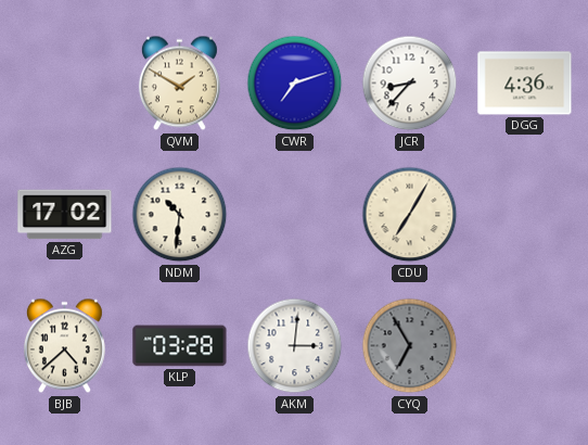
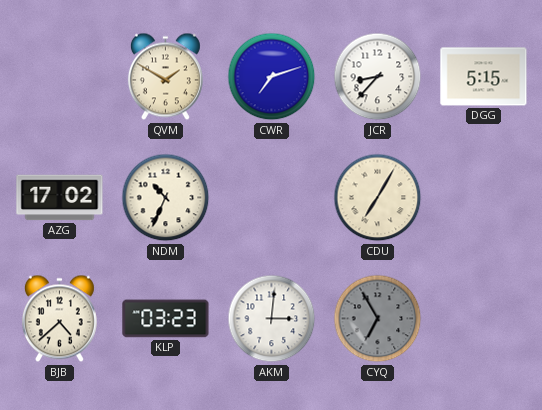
DGG: 4:36 -> 5:15 (484, 77)
NDM: 10:31 -> 10:34 (166, 198)
KLP: 03:28 -> 03:23 (166, 319)
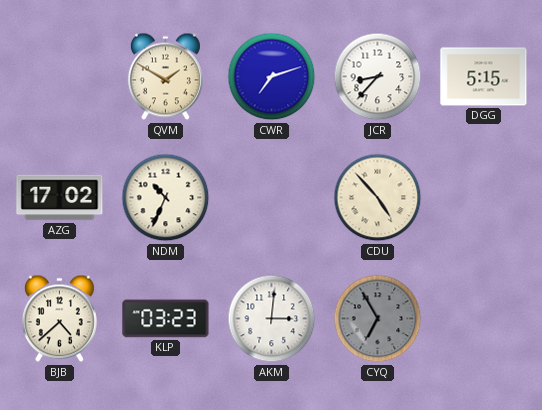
CDU: 7:05 -> 4:53 (378, 198)
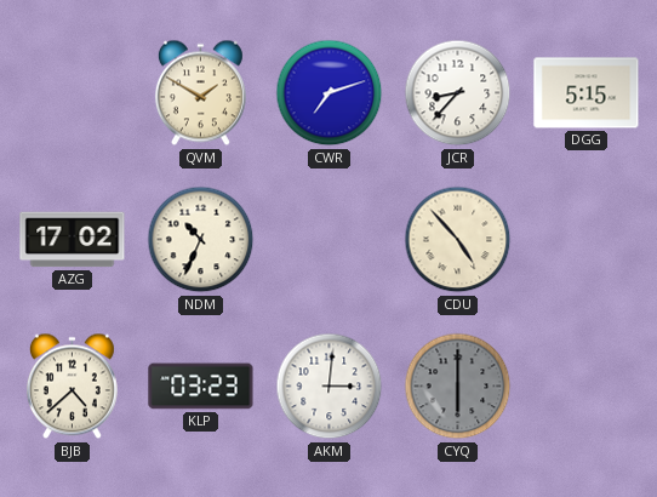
CYQ: 6:55 -> 6:00 (458, 387)
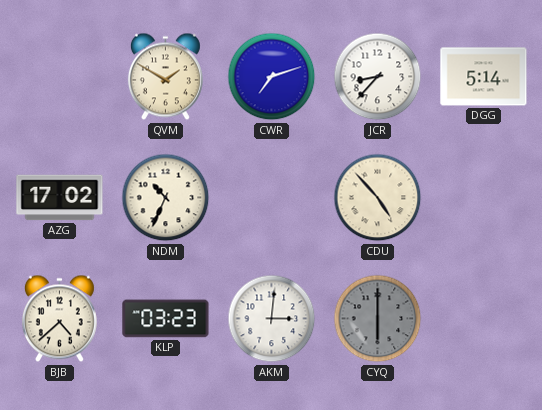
DGG: 5:15 -> 5:14 (484, 77)
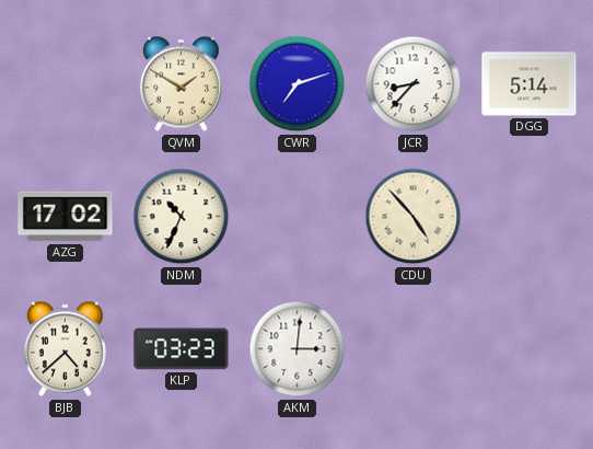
CYQ: 6:00 -> none (378, 319)
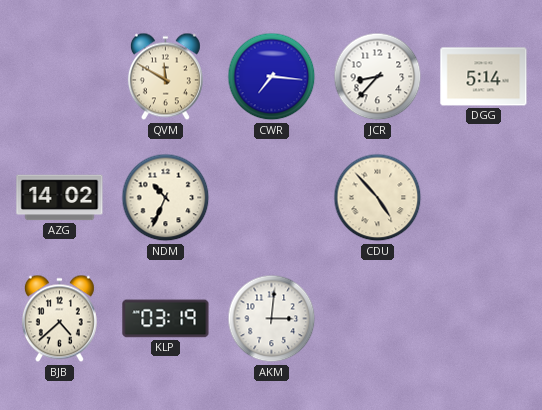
QVM: 1:50 -> 11:50 (165, 77)
CWR: 7:12 -> 7:16 (272, 77)
AZG: 17:02 -> 14:02 (60, 198)
KLP: 03:23 -> 03:19 (166, 319)
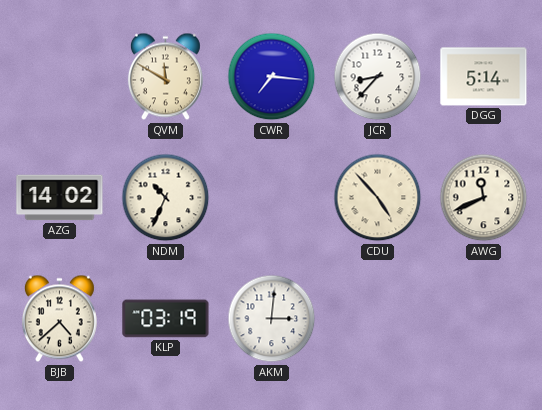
AWG: none -> 11:41 (484, 198)
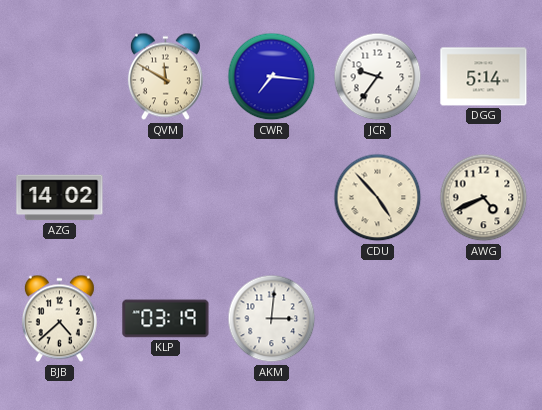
JCR: 8:37 -> 9:36 (378, 77)
NDM: 10:34 -> none (166, 198)
AWG: 11:41 -> 4:41 (484, 198)
